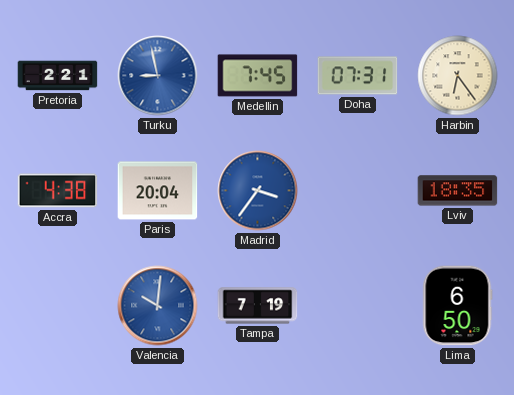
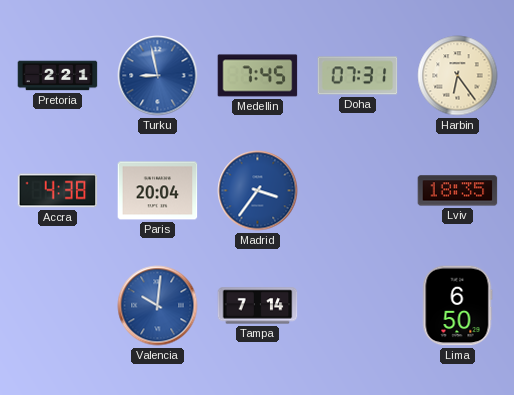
Tampa: 7:19 -> 7:14 (258, 306)
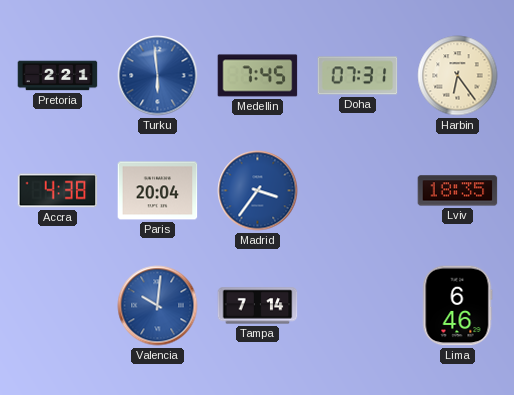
Turku: 8:58 -> 5:59 (158, 76)
Lima: 6:50 -> 6:46 (458, 306)
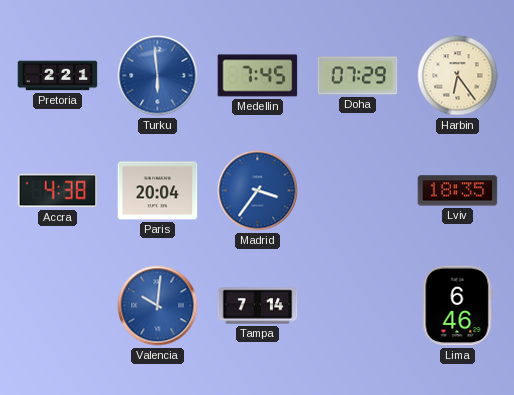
Doha: 07:31 -> 07:29 (358, 76)
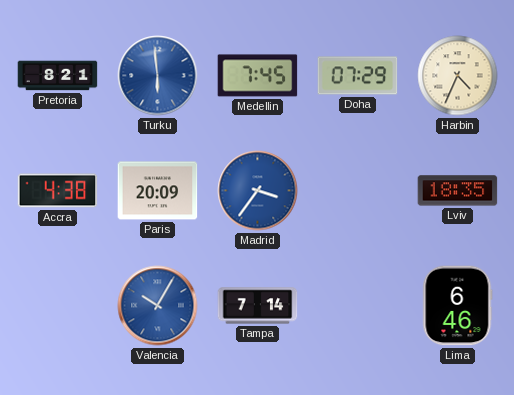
Pretoria: 2:21 -> 8:21 (58, 76)
Harbin: 6:24 -> 4:34 (458, 76)
Paris: 20:04 -> 20:09 (158, 191)
Valencia: 10:01 -> 10:05 (158, 306)
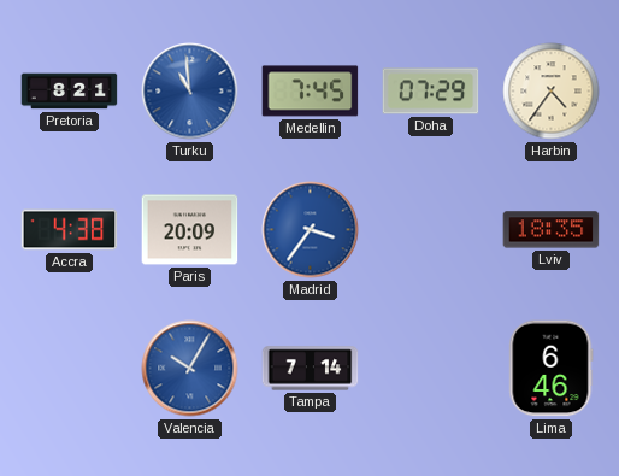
Turku: 5:59 -> 10:59 (190, 92)
Harbin: 4:34 -> 4:36 (552, 92)
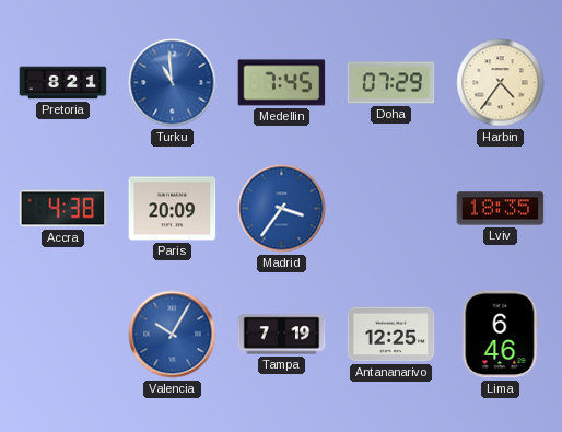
Tampa: 7:14 -> 7:19 (282, 335)
Antananarivo: none -> 12:25 (391, 335)
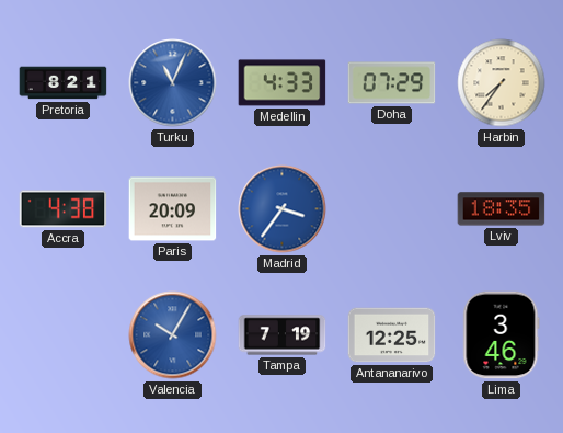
Turku: 10:59 -> 11:04 (173, 83)
Medellin: 7:45 -> 4:33 (283, 83)
Harbin: 4:36 -> 7:36 (502, 83)
Lima: 6:46 -> 3:46 (502, 335)
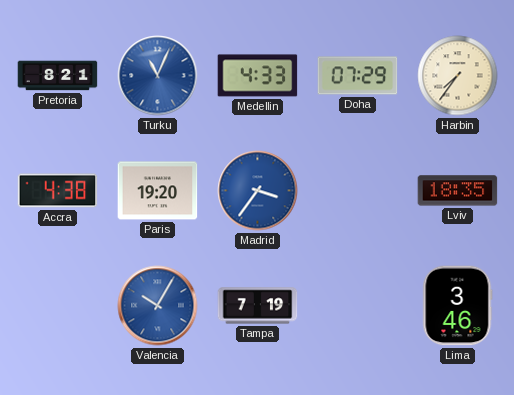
Paris: 20:09 -> 19:20 (158, 191)
Antananarivo: 12:25 -> none (392, 335)
